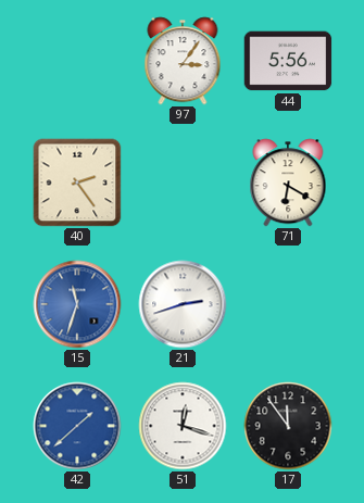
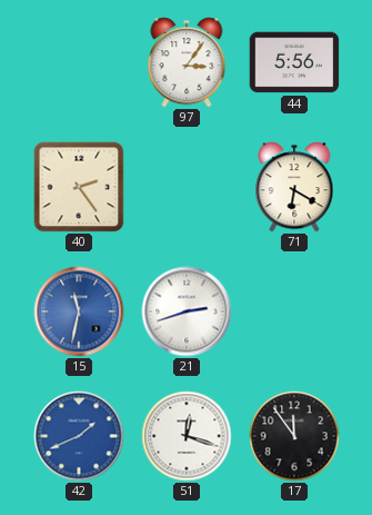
15: 11:33 -> 11:32 (79, 311)
42: 1:38 -> 1:41 (79, 436)
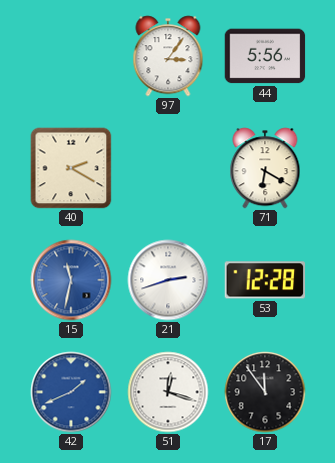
40: 2:24 -> 2:20 (71, 168)
53: none -> 12:28 (265, 280)
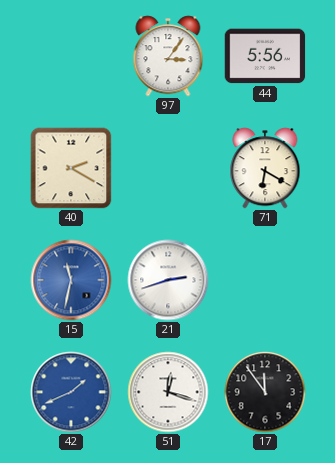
53: 12:28 -> none (265, 280)
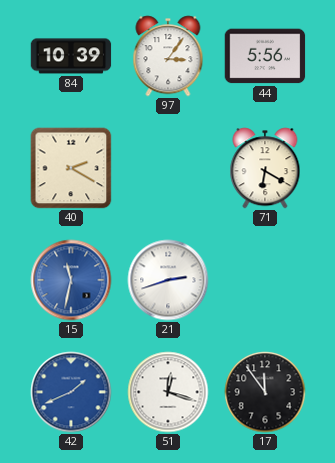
84: none -> 10:39 (71, 56)
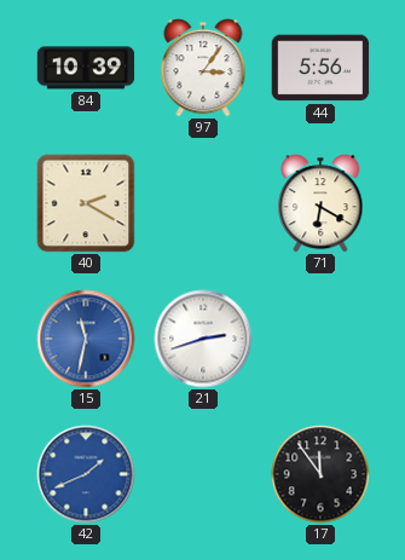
51: 12:18 -> none (168, 392)
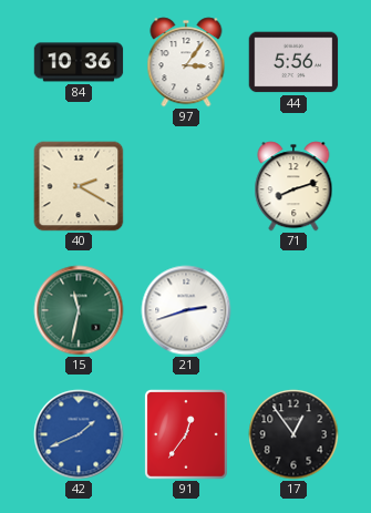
84: 10:39 -> 10:36 (79, 62)
71: 6:20 -> 8:12 (293, 186)
15 dial: blue -> green (79, 310)
91: none -> 12:36 (187, 435)
17: 11:54 -> 12:54 (293, 434)
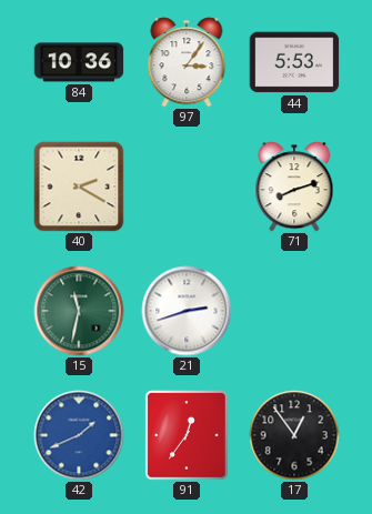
44: 5:56 -> 5:53 (294, 62)
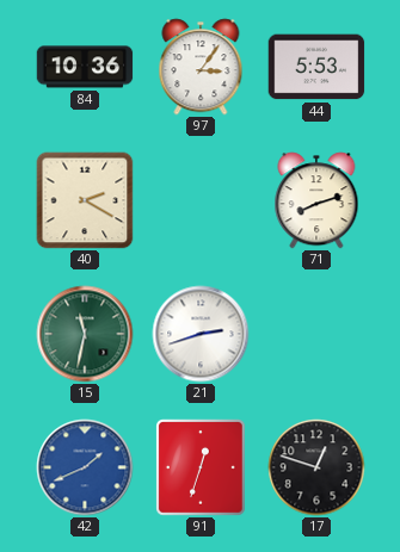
91: 12:36 -> 12:33 (202, 469)
17: 12:54 -> 12:48 (316, 467)
